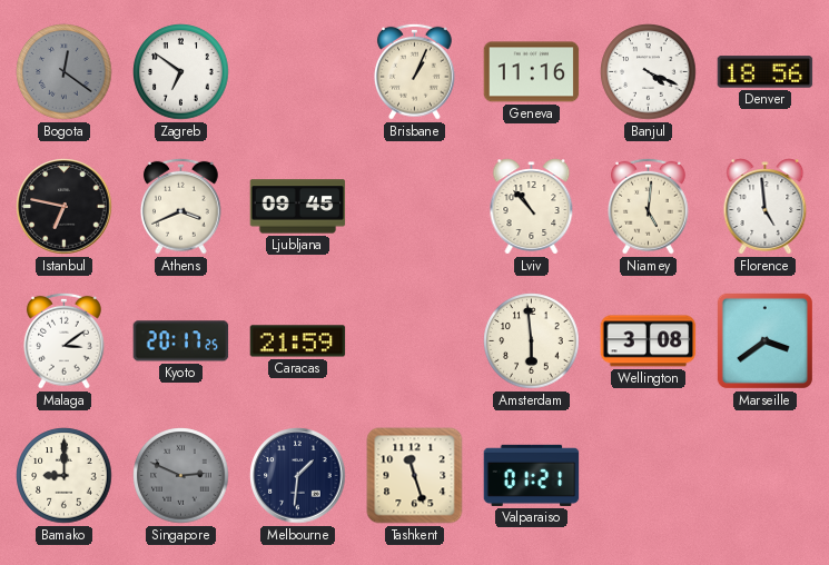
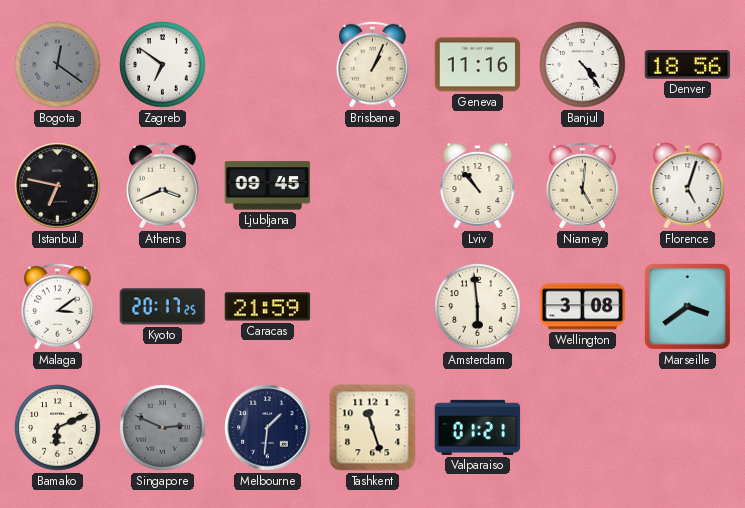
Banjul: 4:19 -> 4:24 (583, 65)
Florence: 4:59 -> 5:03 (688, 186)
Bamako: 9:00 -> 6:11 (58, 428)
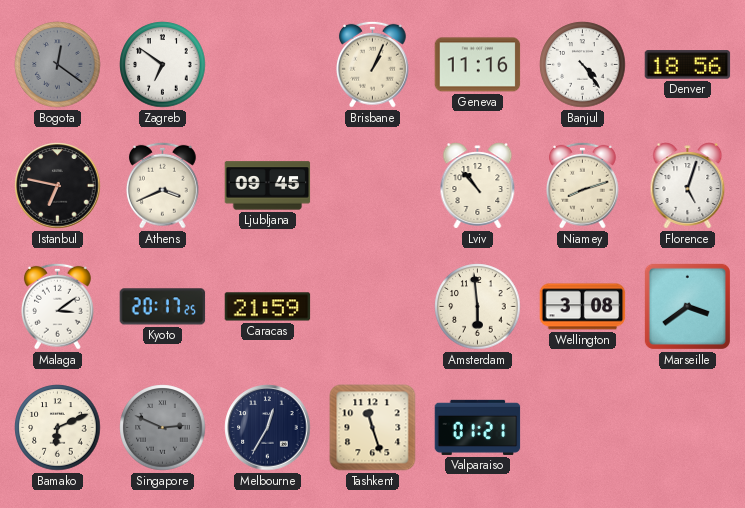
Niamey: 5:01 -> 8:12 (583, 185)
Melbourne: 1:31 -> 12:35 (268, 428)
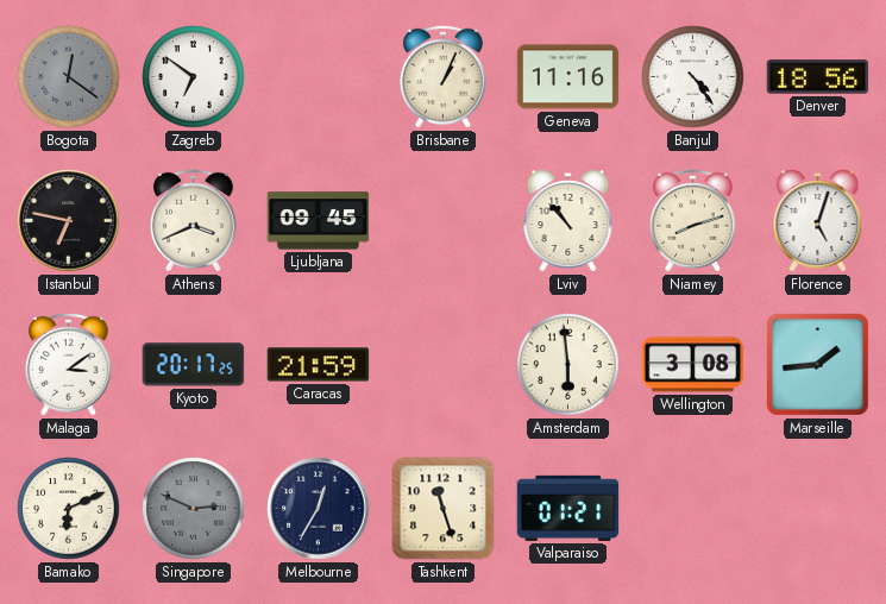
Marseille: 3:39 -> 1:44 (817, 364)
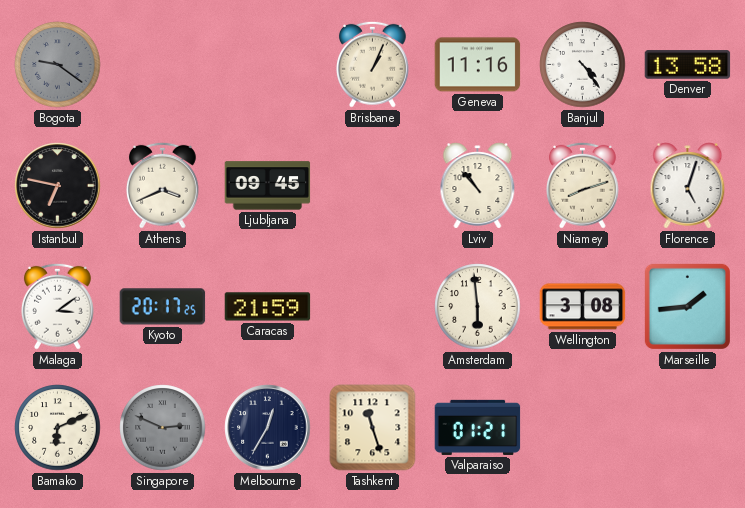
Bogota: 12:21 -> 9:21 (58, 65)
Zagreb: 6:51 -> none (194, 77)
Denver: 18:56 -> 13:58 (688, 65)
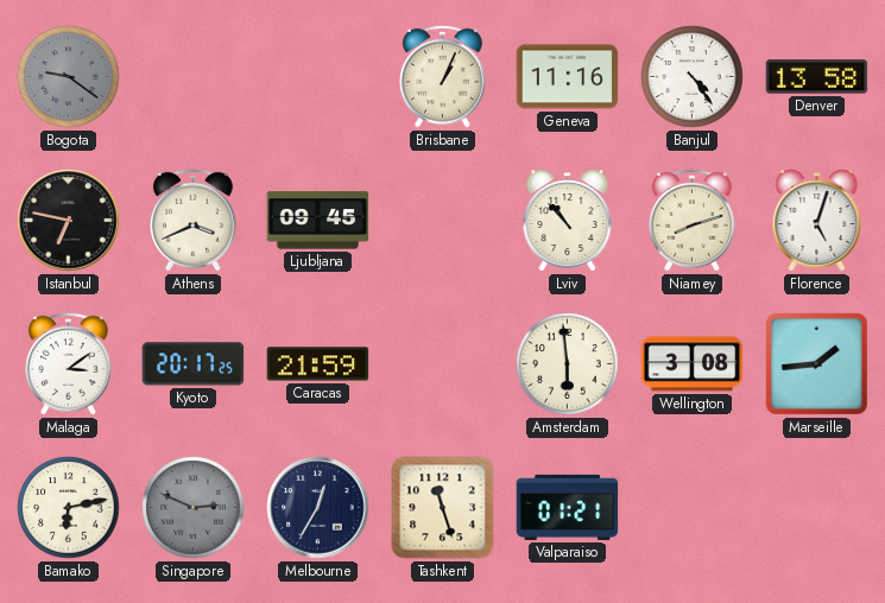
Bamako: 6:11 -> 6:13 (69, 508)
